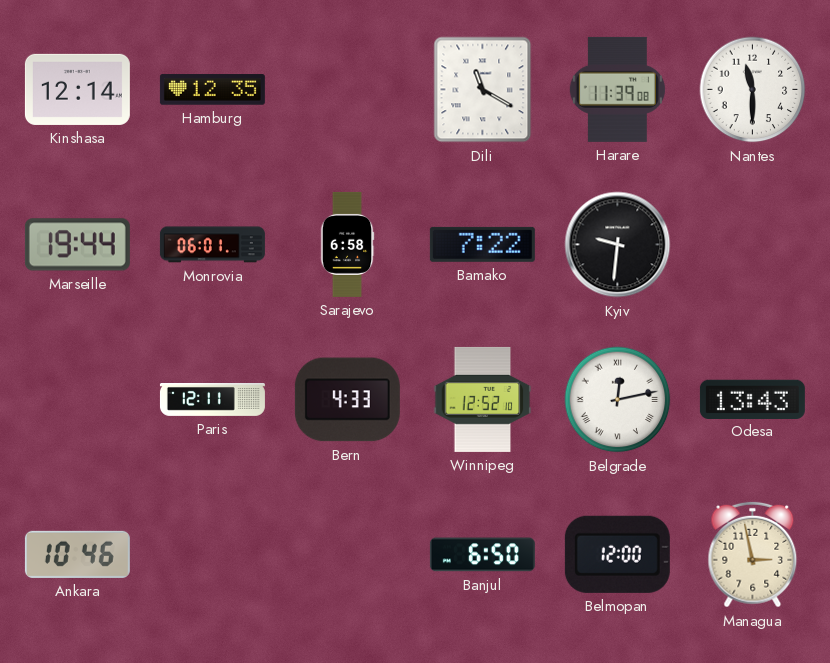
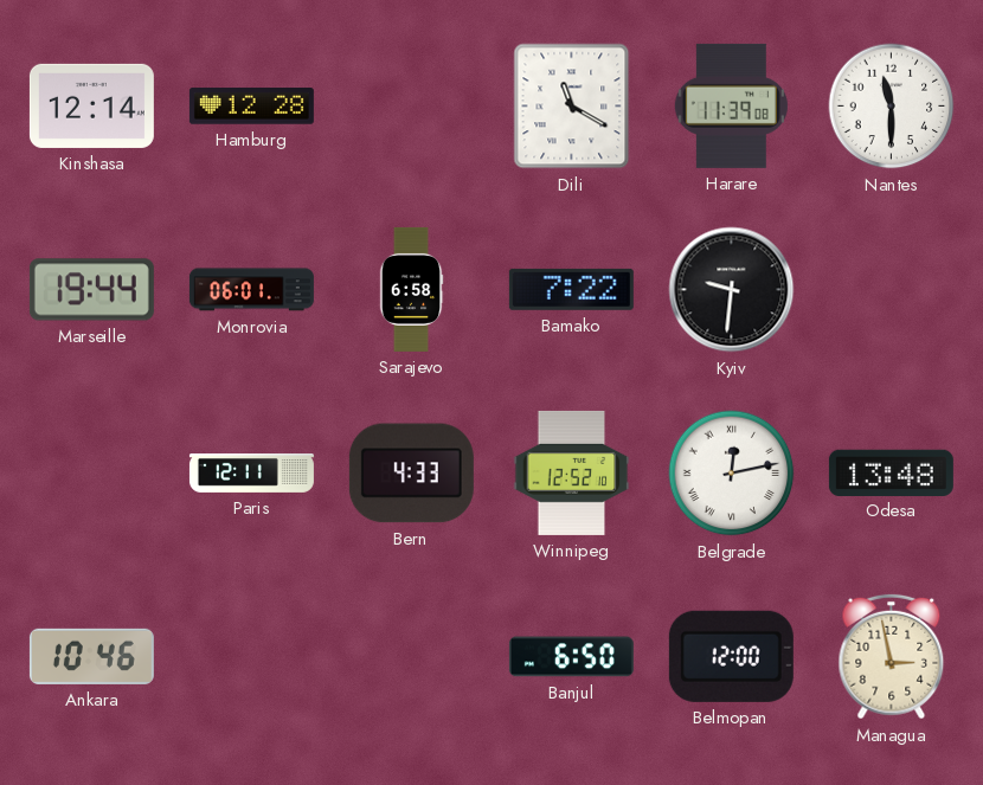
Hamburg: 12:35 -> 12:28 (251, 107)
Odesa: 13:43 -> 13:48 (891, 472)
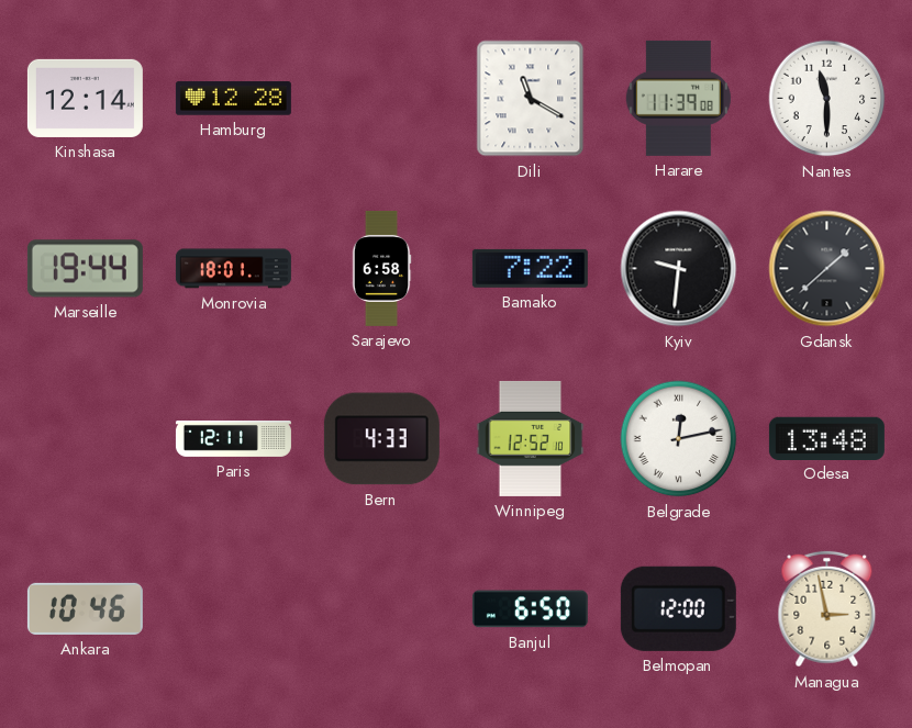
Monrovia: 06:01 -> 18:01 (233, 269)
Gdansk: none -> 1:38 (827, 269)
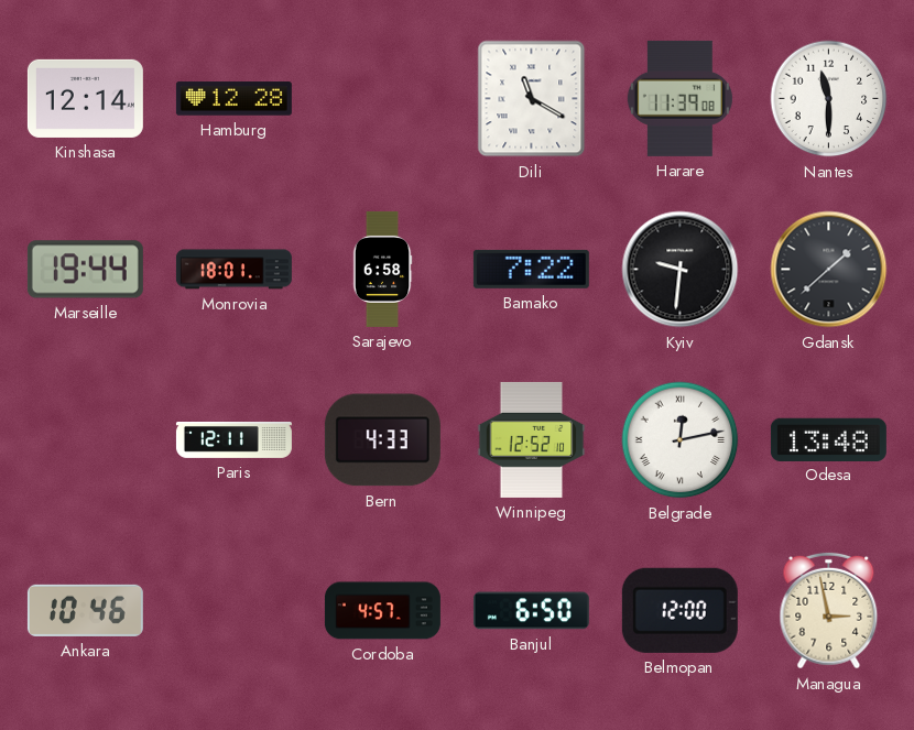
Cordoba: none -> 4:57 (382, 611)
